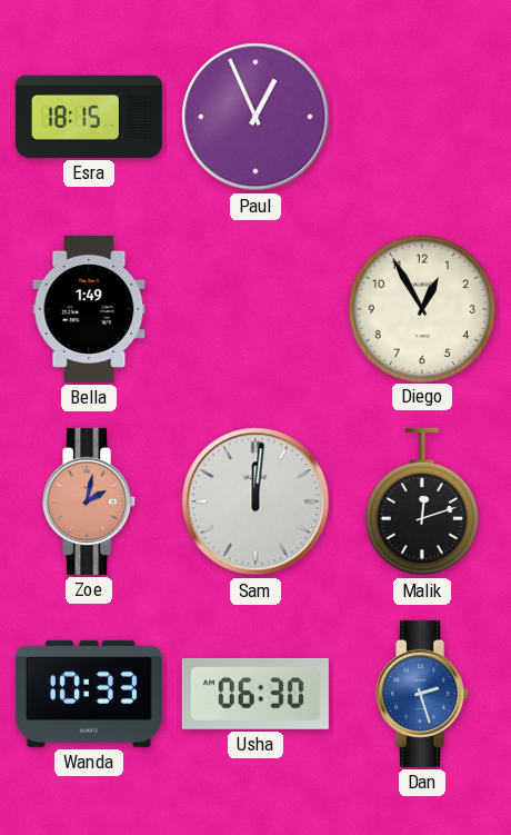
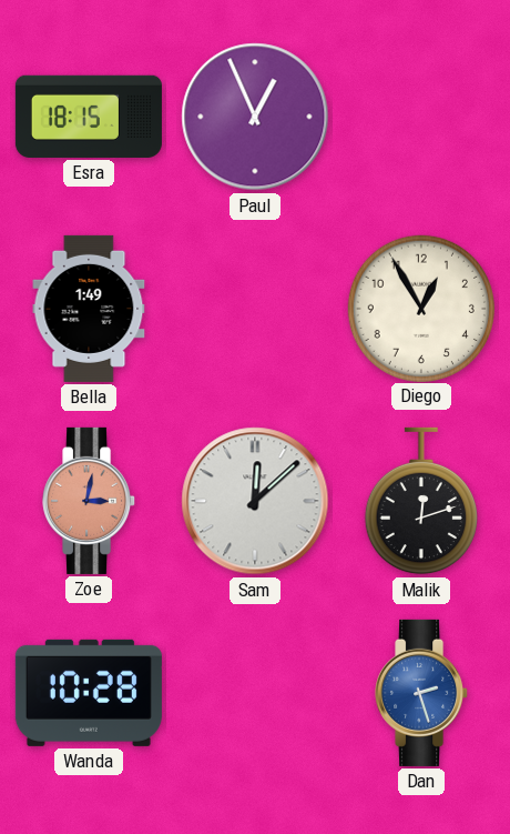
Zoe: 2:02 -> 3:02 (90, 501)
Sam: 12:01 -> 12:08 (255, 501)
Wanda: 10:33 -> 10:28 (89, 693)
Usha: 06:30 -> none (255, 694)
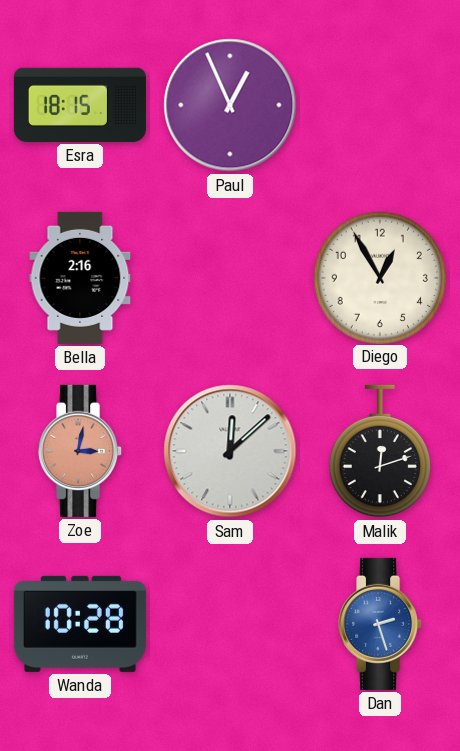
Bella: 1:49 -> 2:16 (80, 278)
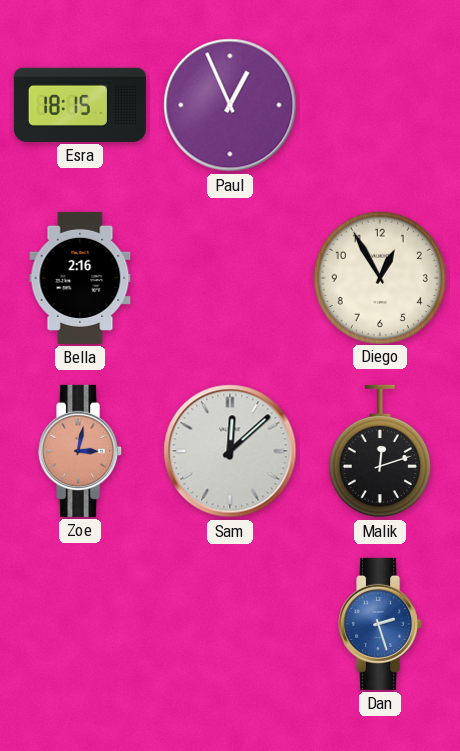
Wanda: 10:28 -> none (80, 624)
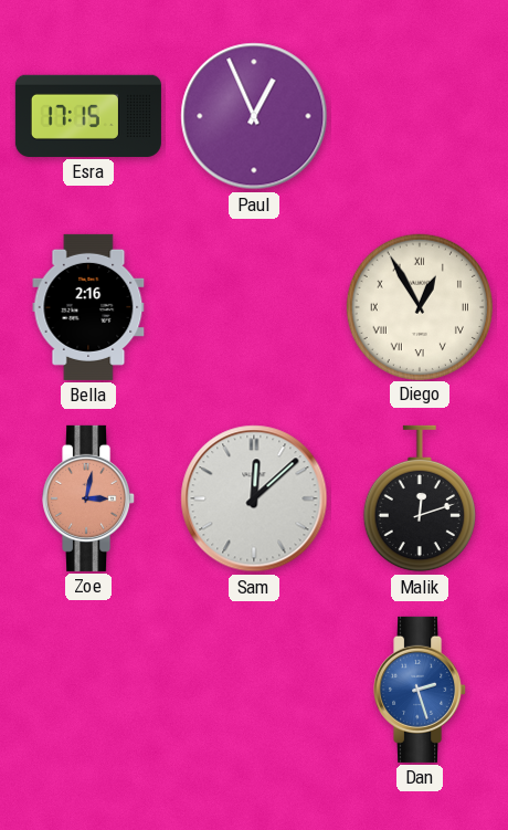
Esra: 18:15 -> 17:15 (88, 116)
Diego numerals: Arabic -> Roman (419, 306)
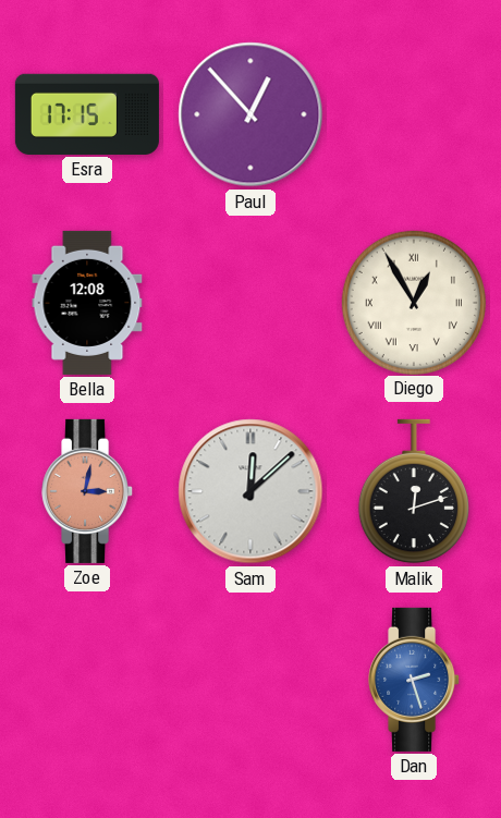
Paul: 12:56 -> 12:53 (250, 114)
Bella: 2:16 -> 12:08 (87, 303)
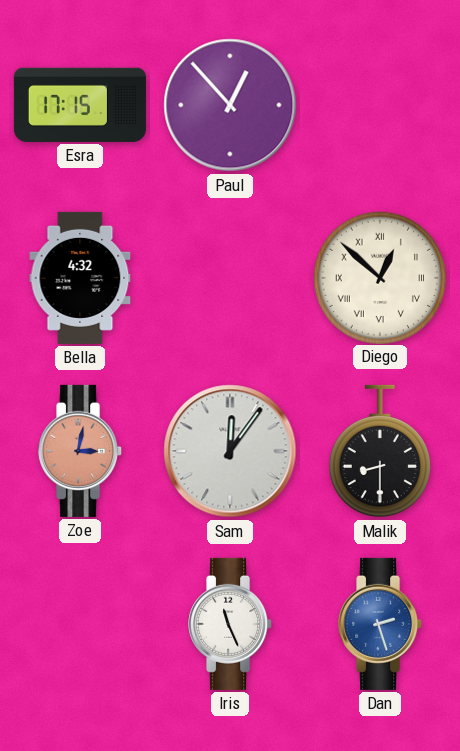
Bella: 12:08 -> 4:32 (80, 278)
Diego: 12:55 -> 12:52 (379, 277)
Sam: 12:08 -> 12:06 (230, 451)
Malik: 12:12 -> 8:30 (380, 451)
Iris: none -> 11:26 (231, 624)
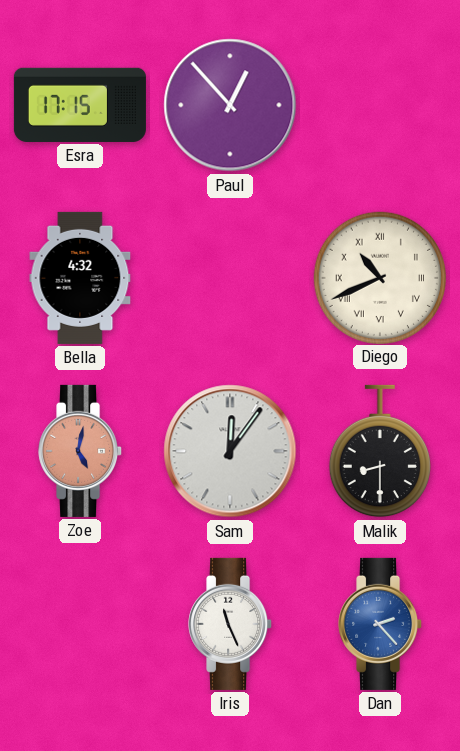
Diego: 12:52 -> 10:41 (379, 277)
Zoe: 3:02 -> 5:02 (81, 451)
Dan: 2:27 -> 2:23 (381, 624)
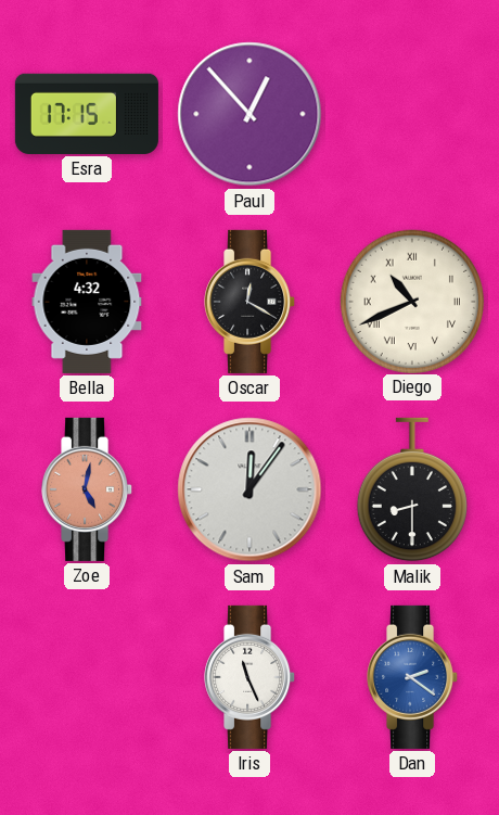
Oscar: none -> 12:20 (251, 302)
Dan: 2:23 -> 2:21 (413, 677)
